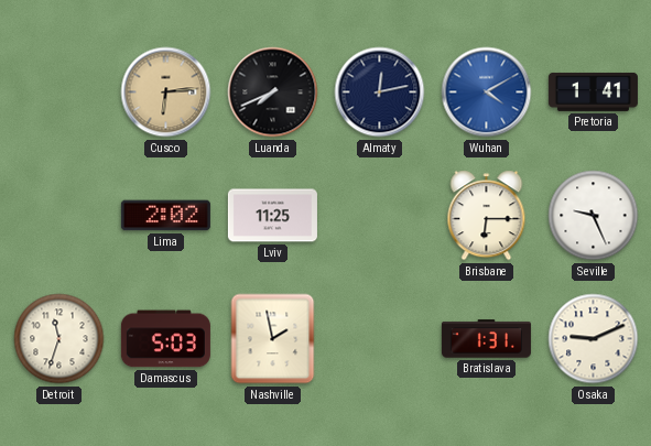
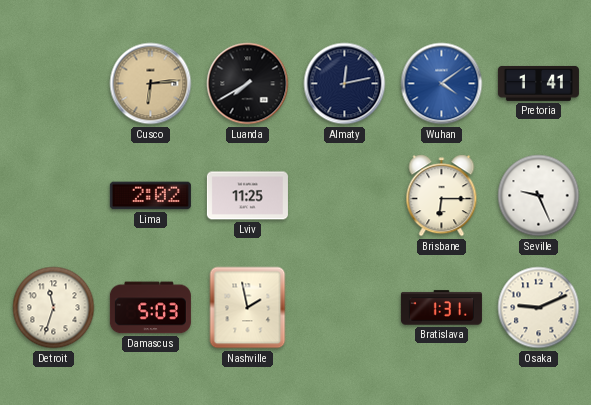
Luanda: 7:41 -> 7:40 (248, 84)
Wuhan: 4:10 -> 4:09 (442, 84)
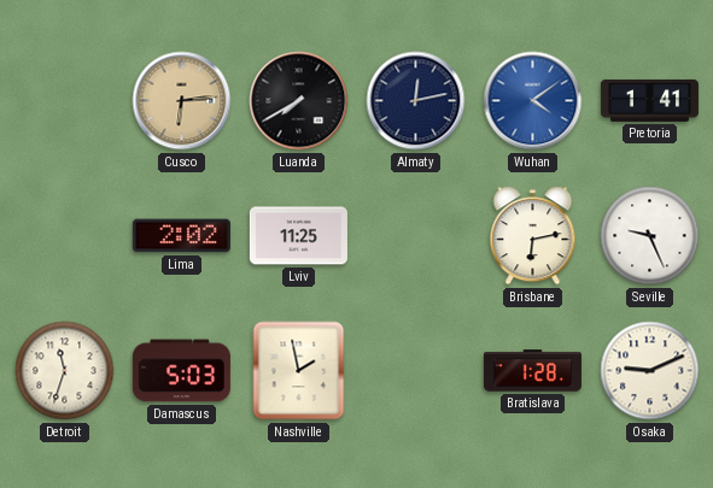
Brisbane: 6:15 -> 6:13 (533, 236)
Bratislava: 1:31 -> 1:28 (532, 371)
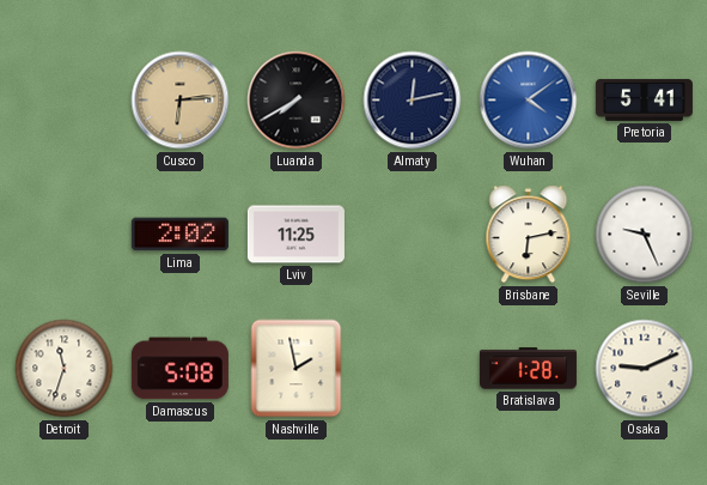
Pretoria: 1:41 -> 5:41 (644, 99)
Damascus: 5:03 -> 5:08 (179, 369)
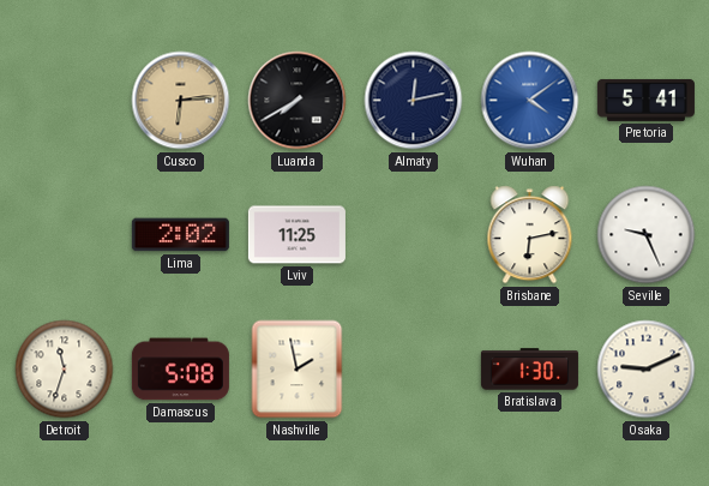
Bratislava: 1:28 -> 1:30 (529, 370)
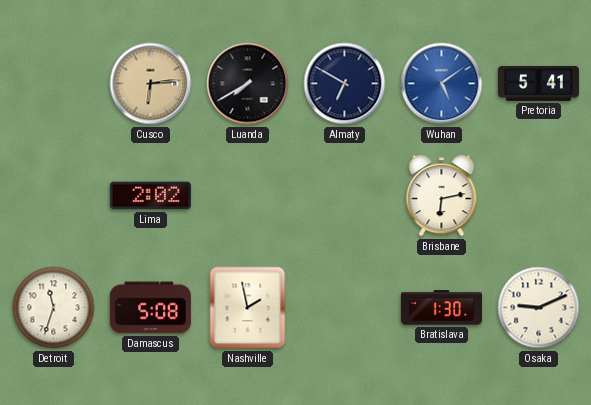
Almaty: 12:13 -> 6:50 (345, 84)
Wuhan: 4:09 -> 5:09 (442, 84)
Lviv: 11:25 -> none (296, 235)
Seville: 9:26 -> none (647, 235)
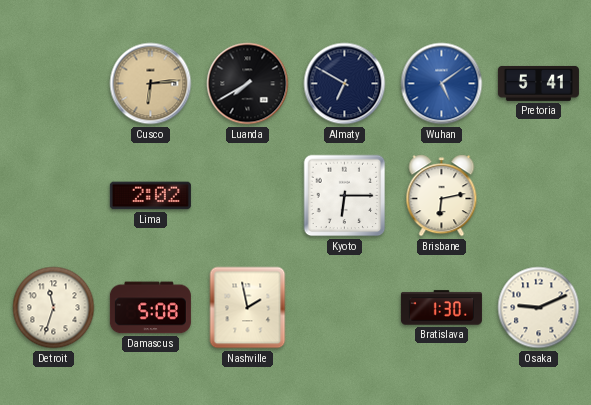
Kyoto: none -> 6:15 (345, 196)
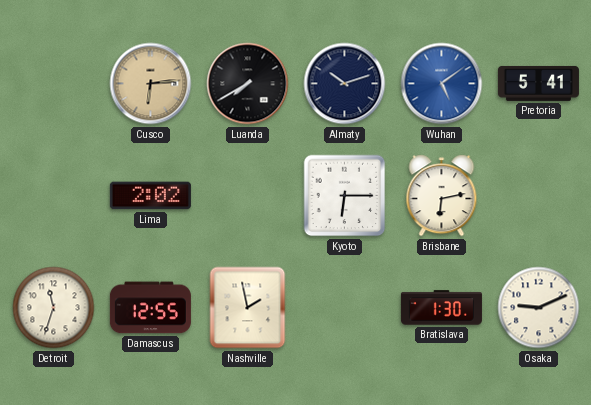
Almaty: 6:50 -> 10:12 (345, 84)
Damascus: 5:08 -> 12:55 (150, 308)
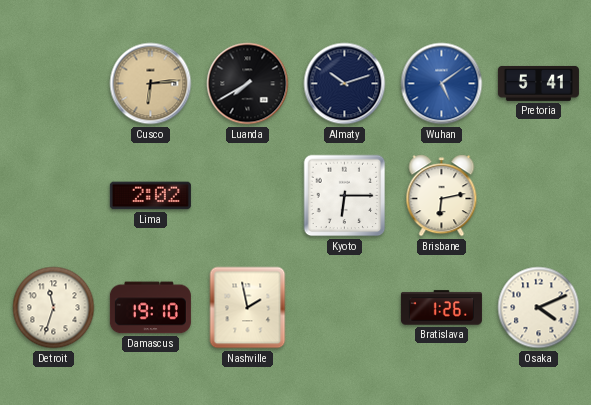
Damascus: 12:55 -> 19:10 (150, 308)
Bratislava: 1:30 -> 1:26 (441, 308)
Osaka: 9:11 -> 4:11 (539, 308)
